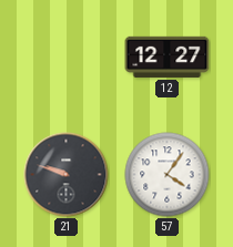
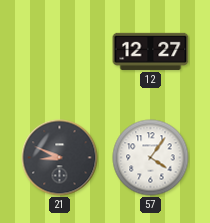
21: 9:48 -> 8:49 (60, 158)
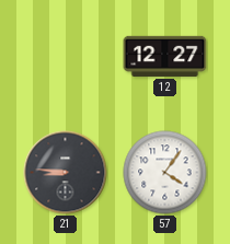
21: 8:49 -> 8:46 (66, 173)
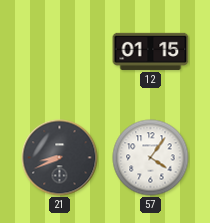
12: 12:27 -> 01:15 (151, 51)
21: 8:46 -> 8:41 (60, 158)
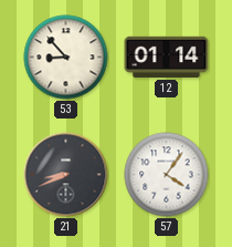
53: none -> 8:53 (66, 58)
12: 01:15 -> 01:14 (167, 56)
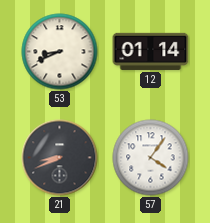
53: 8:53 -> 8:41 (60, 52)
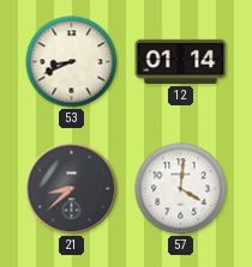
21: 8:41 -> 8:38 (72, 189)
57: 4:06 -> 4:01 (181, 189)
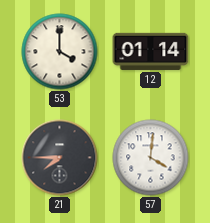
53: 8:41 -> 4:00 (60, 52)
21: 8:38 -> 7:45 (60, 158)
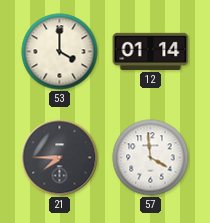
57: 4:01 -> 3:59 (151, 158)
